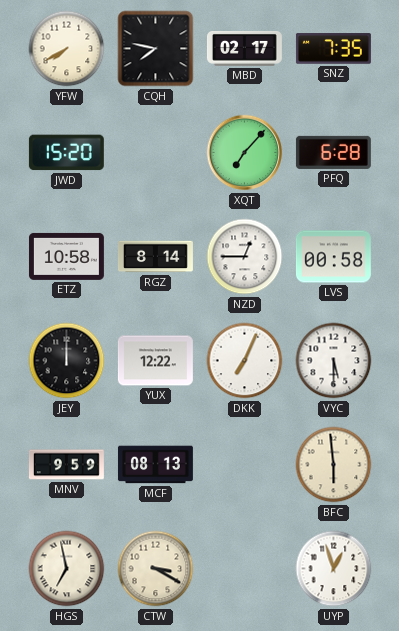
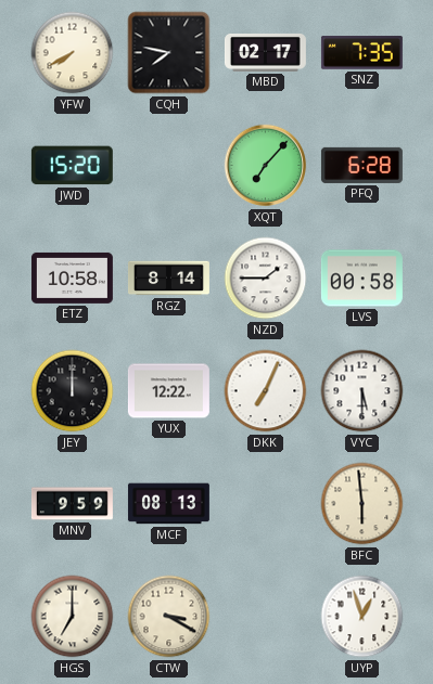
NZD: 12:45 -> 1:45 (266, 279)
HGS: 6:58 -> 7:00 (73, 617)
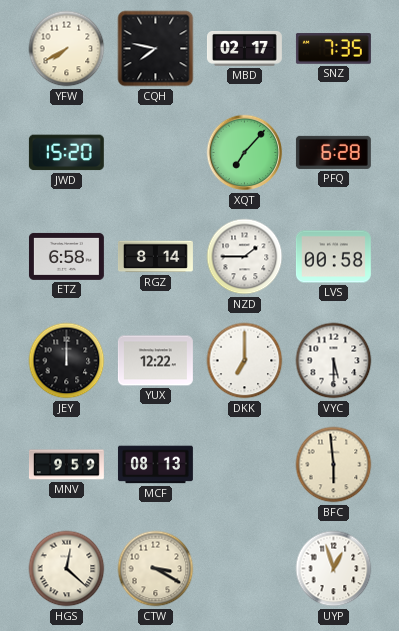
ETZ: 10:58 -> 6:58 (66, 256)
DKK: 7:04 -> 7:00 (245, 361)
HGS: 7:00 -> 12:22 (67, 569)
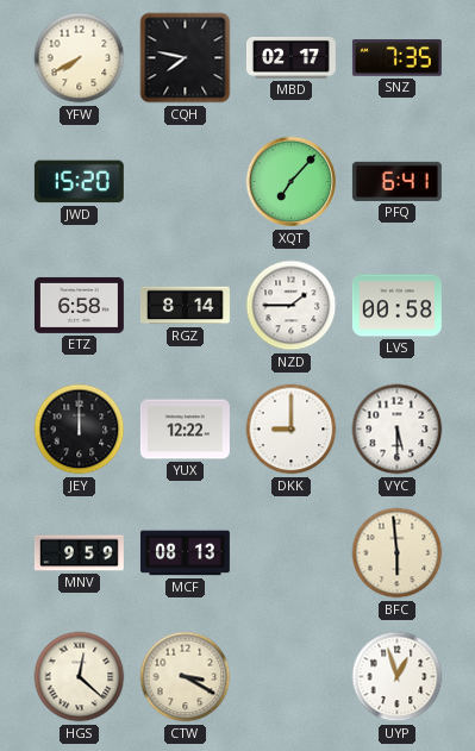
PFQ: 6:28 -> 6:41 (396, 181)
DKK: 7:00 -> 9:00 (292, 430)
